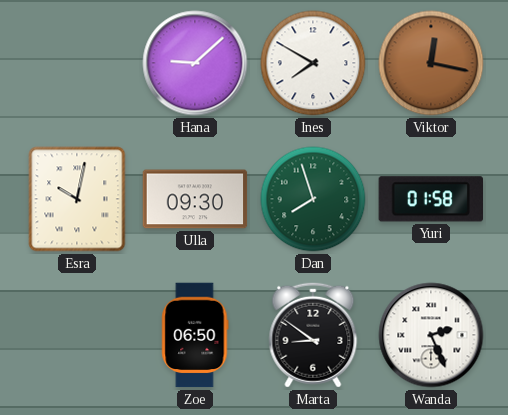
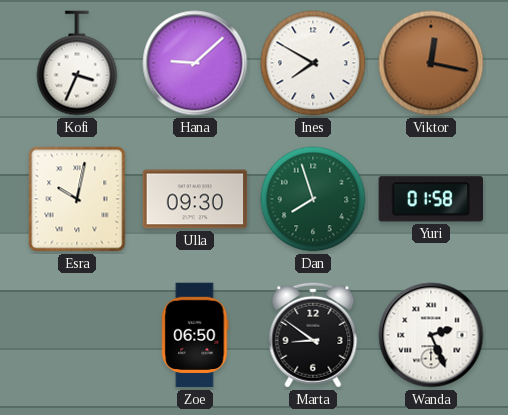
Kofi: none -> 3:34 (77, 63)
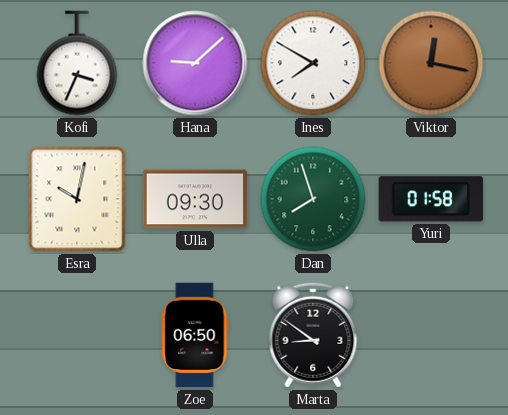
Wanda: 2:26 -> none (431, 335)
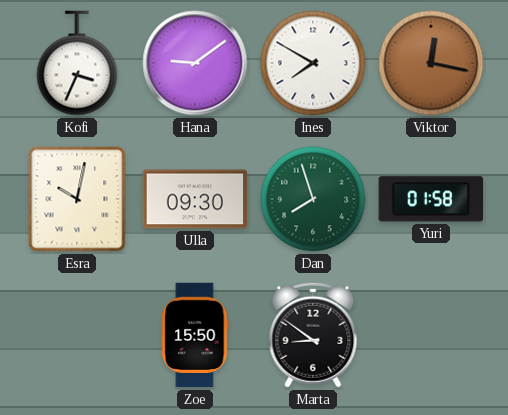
Hana: 9:08 -> 9:09 (195, 63)
Zoe: 06:50 -> 15:50 (195, 335)
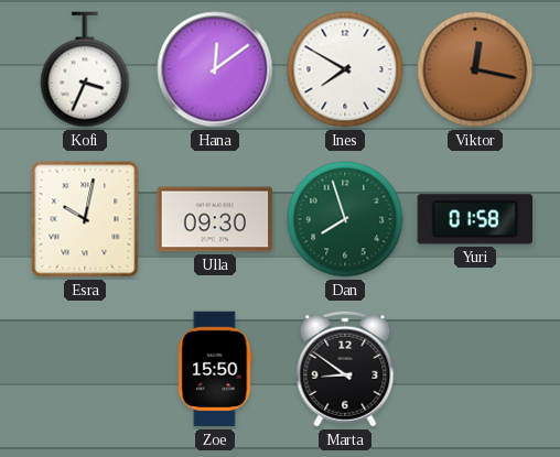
Hana: 9:09 -> 12:09 (215, 69)
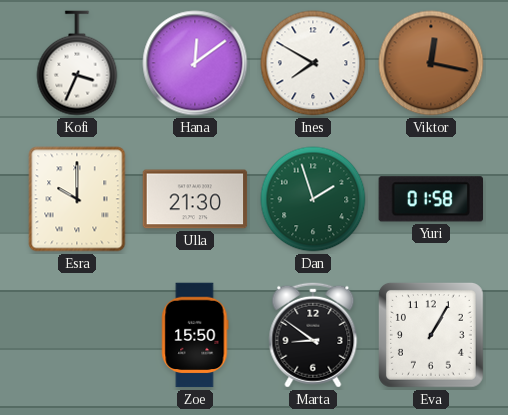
Esra: 10:02 -> 10:00 (77, 199)
Ulla: 09:30 -> 21:30 (195, 199)
Dan: 7:57 -> 1:57 (313, 199)
Eva: none -> 1:05 (431, 335)
